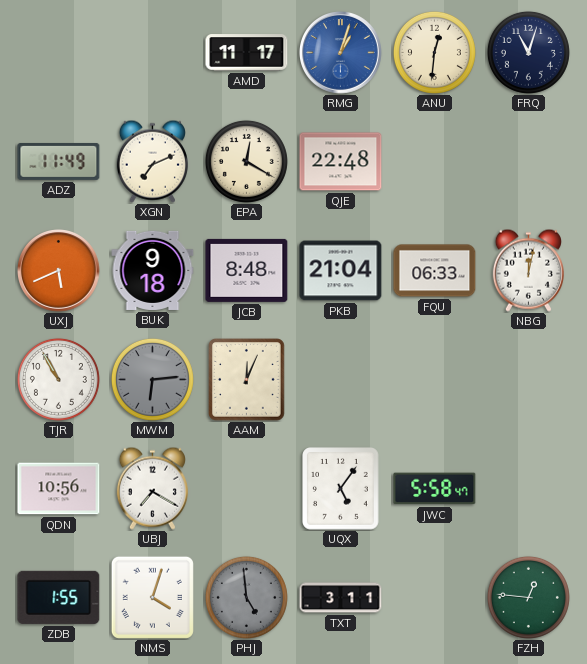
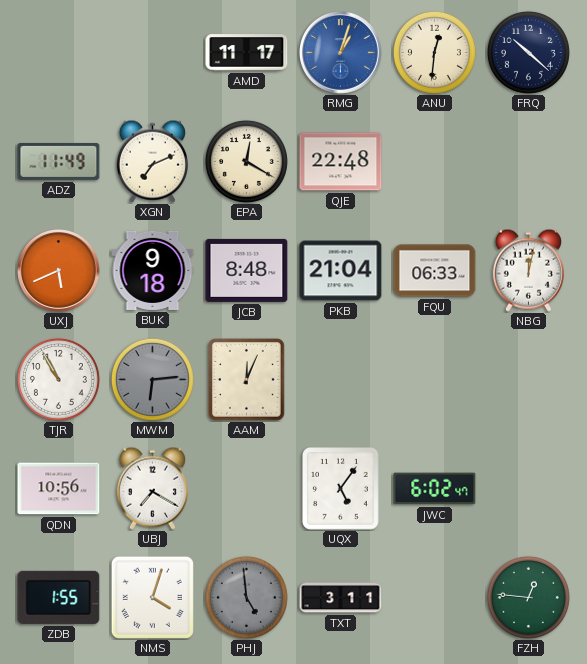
FRQ: 11:03 -> 10:22 (528, 52)
JWC: 5:58 -> 6:02 (435, 489)
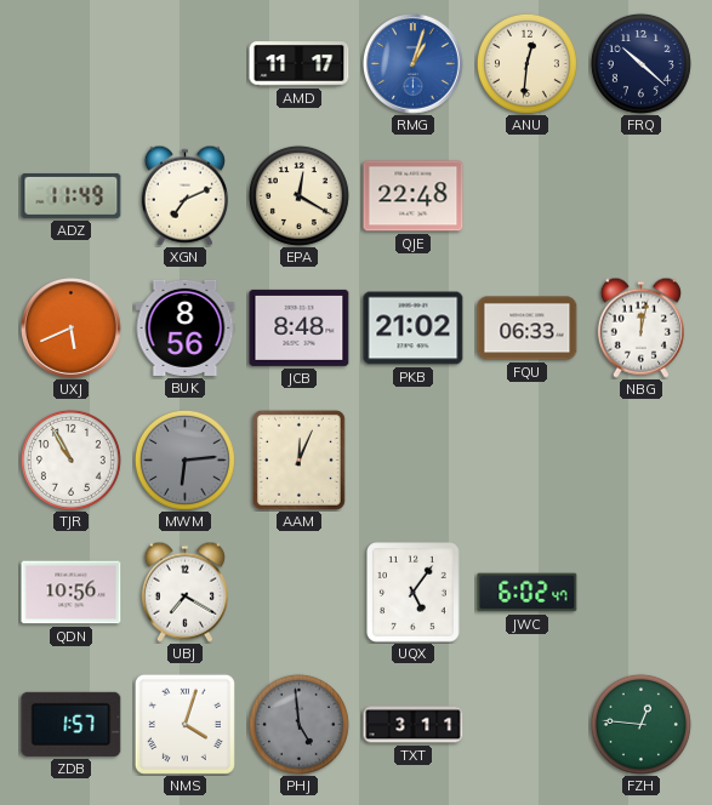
BUK: 9:18 -> 8:56 (186, 327)
PKB: 21:04 -> 21:02 (414, 329)
ZDB: 1:55 -> 1:57 (72, 724)
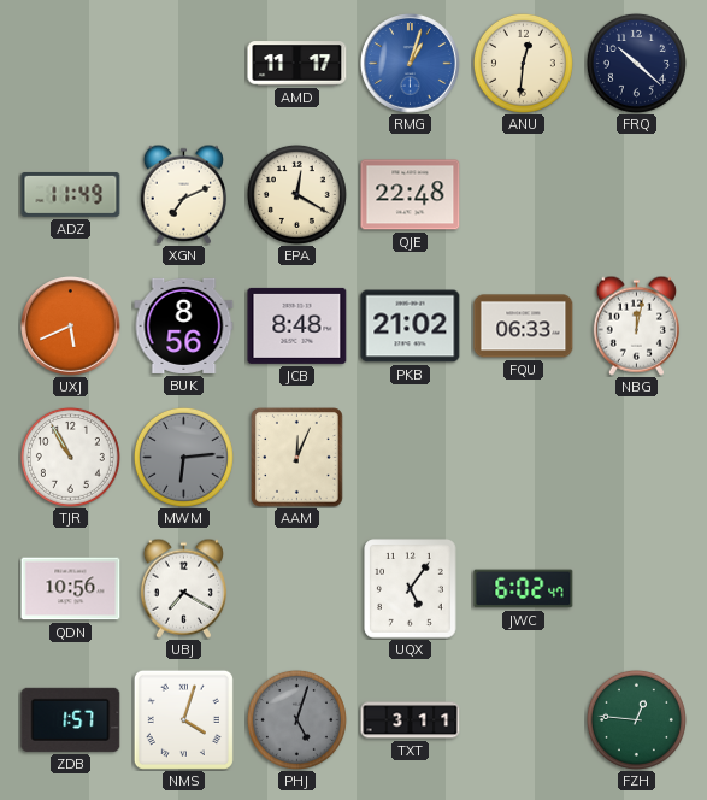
PHJ: 4:59 -> 5:03 (296, 719)
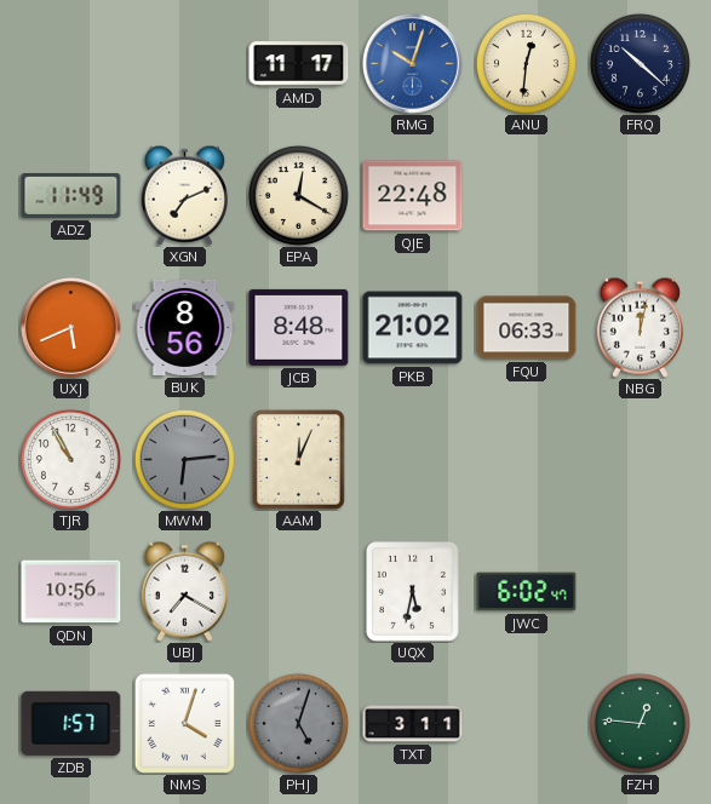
RMG: 1:03 -> 10:03 (413, 64)
UQX: 5:06 -> 5:32 (413, 592)
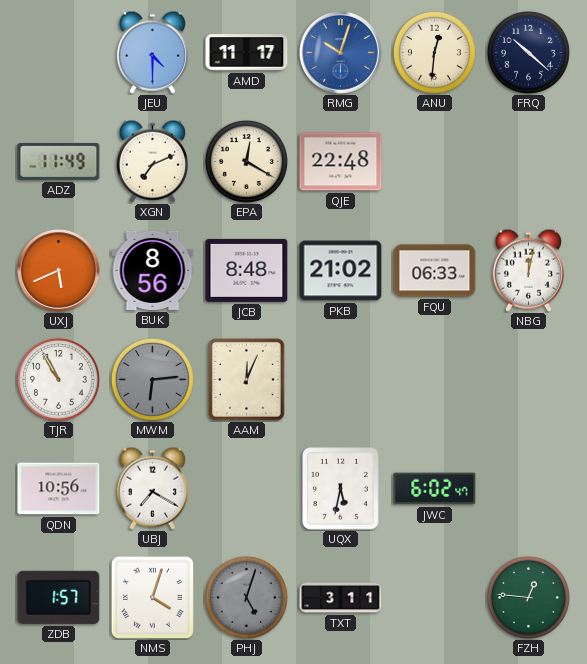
JEU: none -> 4:30 (152, 52)
